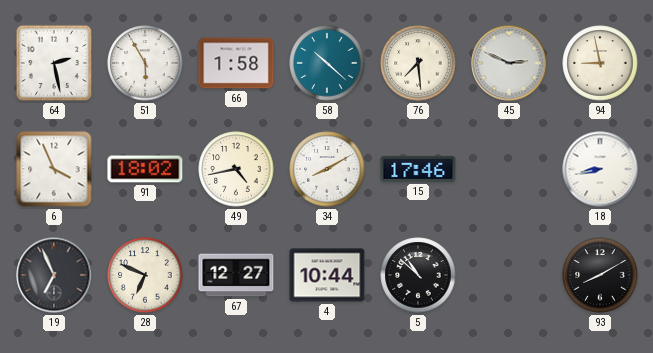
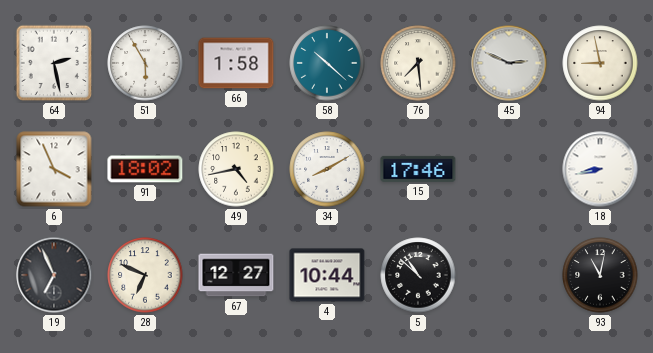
93: 8:10 -> 11:02 (600, 275)
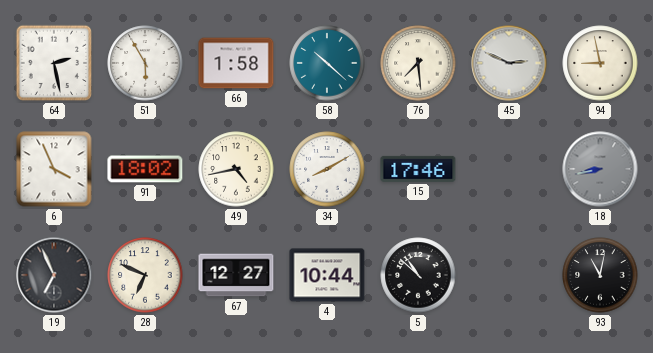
18 dial: white -> grey (600, 169)
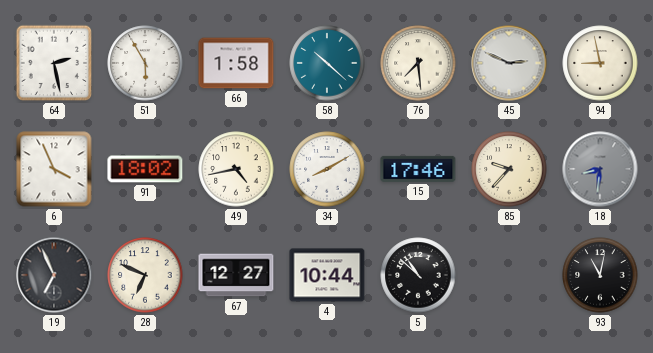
85: none -> 9:37 (509, 169)
18: 8:43 -> 8:31 (600, 169)
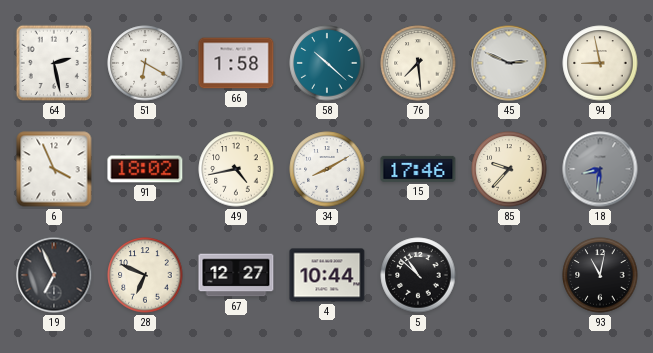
51: 5:55 -> 6:20 (145, 63)
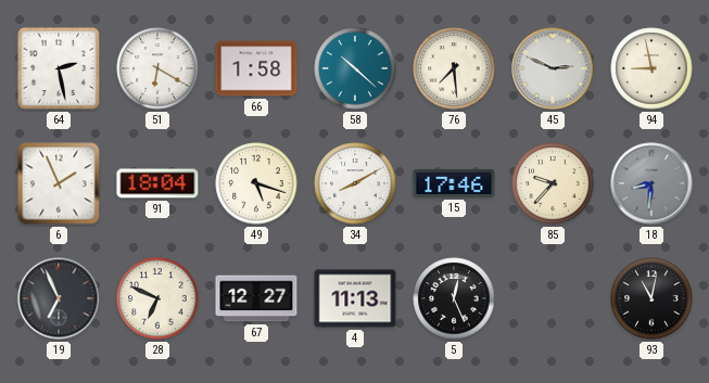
6: 3:56 -> 1:56 (59, 183)
91: 18:02 -> 18:04 (157, 183)
49: 4:43 -> 5:18 (256, 183)
4: 10:44 -> 11:13 (355, 298)
5: 10:52 -> 12:26 (454, 298)
